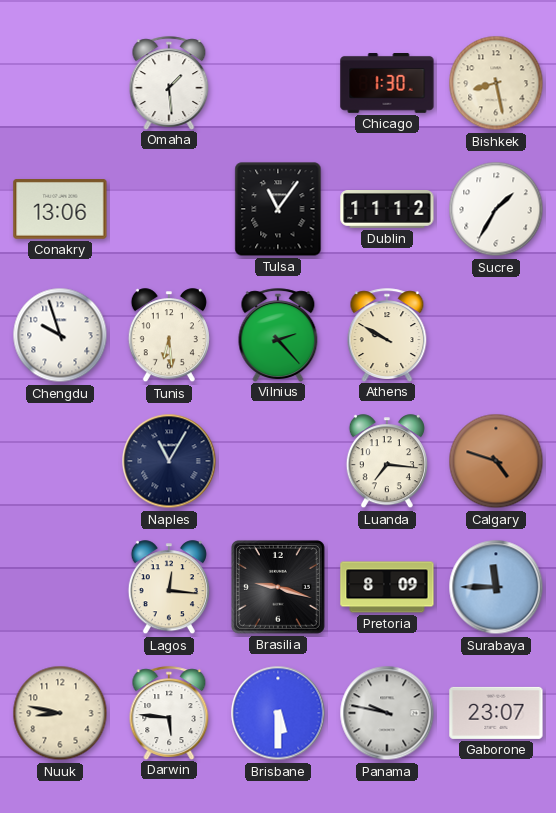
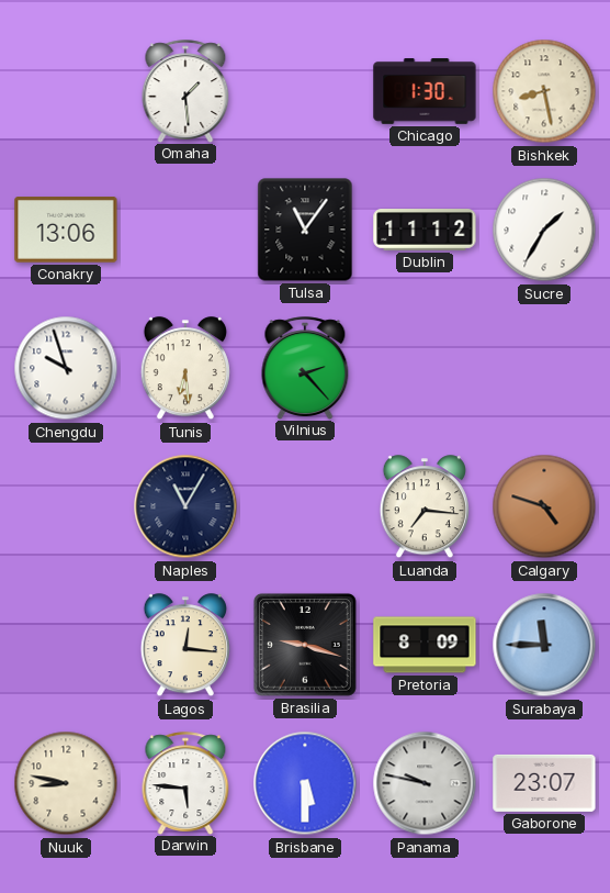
Athens: 9:50 -> none (387, 335)
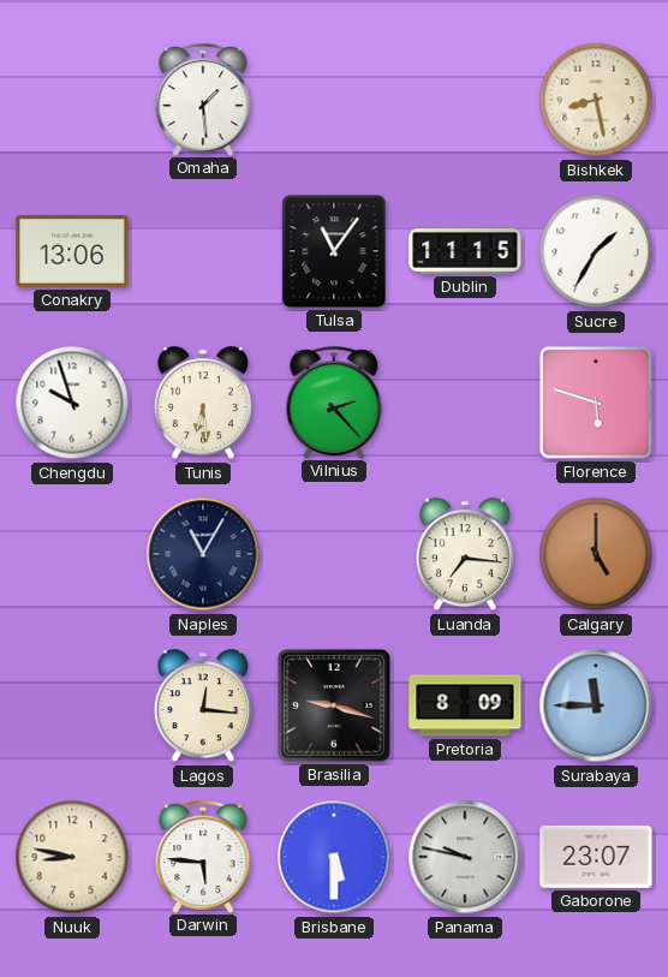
Chicago: 1:30 -> none (425, 92)
Dublin: 11:12 -> 11:15 (465, 252)
Florence: none -> 5:48 (596, 403)
Calgary: 4:48 -> 5:00 (596, 554)
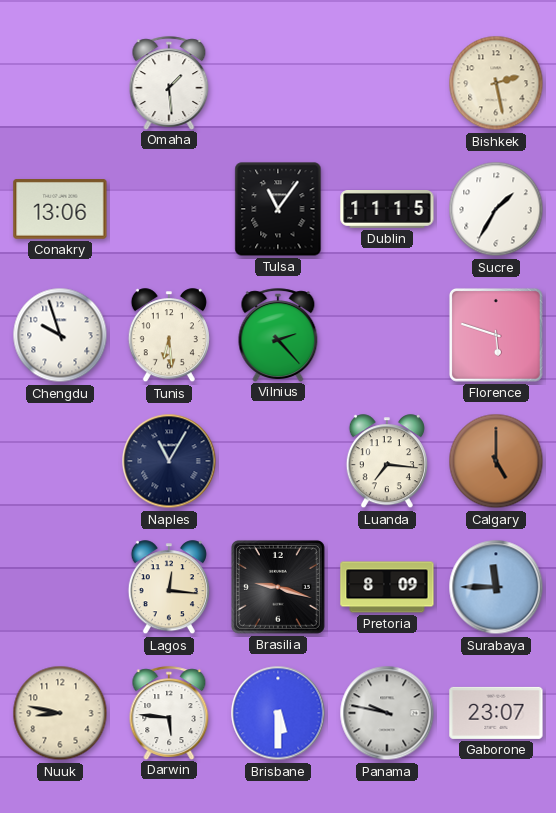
Bishkek: 8:28 -> 2:28 (496, 83)
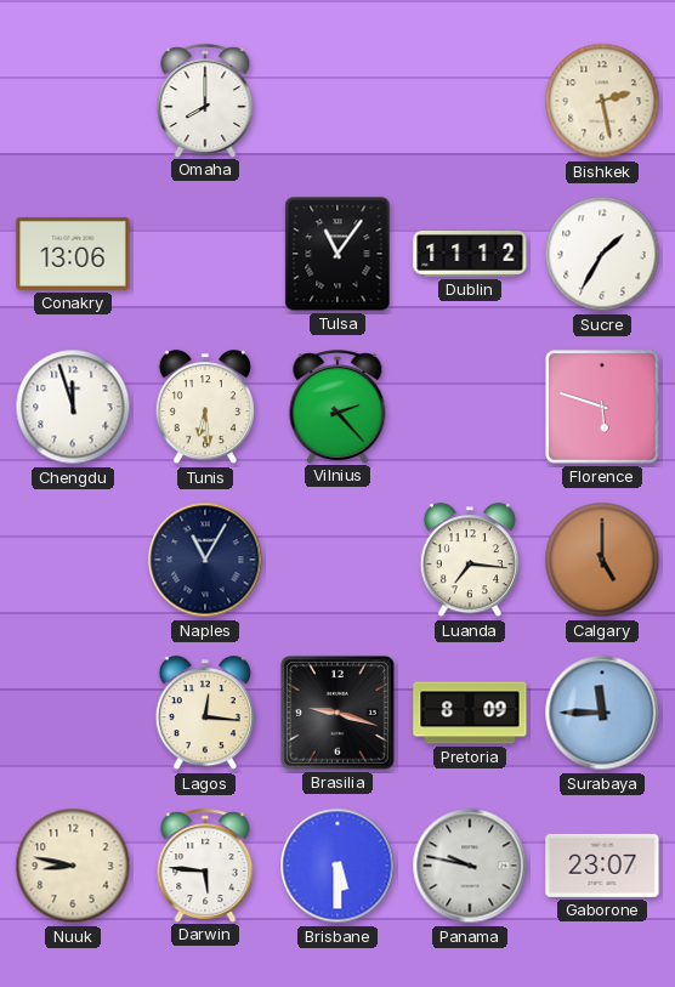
Omaha: 1:29 -> 8:00 (205, 101)
Dublin: 11:15 -> 11:12 (470, 255)
Chengdu: 9:57 -> 11:57 (73, 407)
